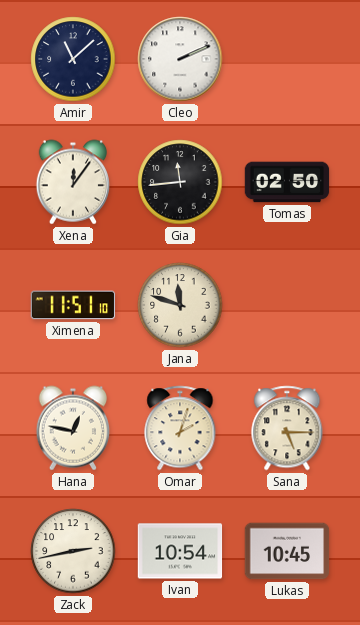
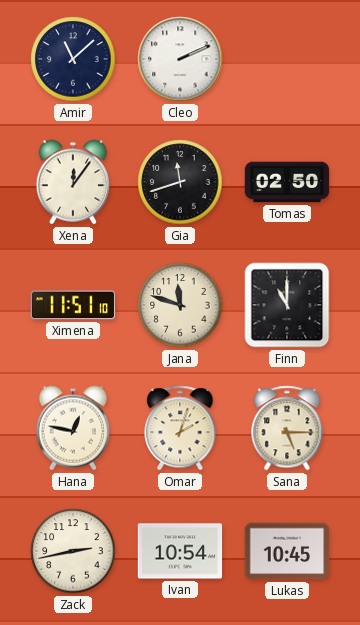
Gia: 11:44 -> 11:42 (180, 182)
Finn: none -> 11:00 (287, 305)
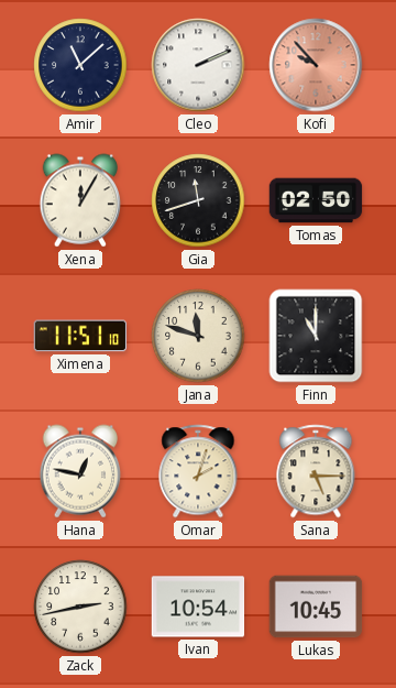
Kofi: none -> 9:53 (316, 65)
Xena: 12:06 -> 12:05 (80, 200)
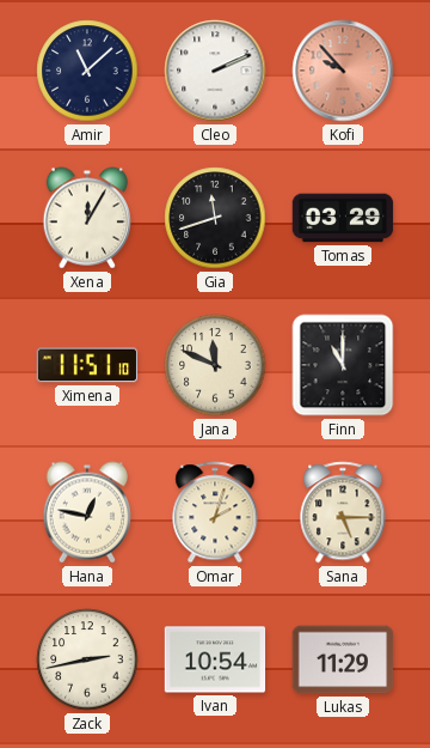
Tomas: 02:50 -> 03:29 (343, 218)
Jana: 11:48 -> 11:49 (215, 365)
Lukas: 10:45 -> 11:29 (343, 659)
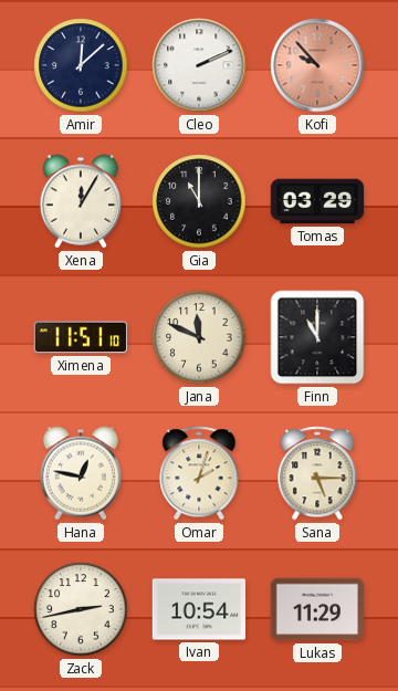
Amir: 11:08 -> 12:08 (81, 65)
Gia: 11:42 -> 11:00 (199, 201)
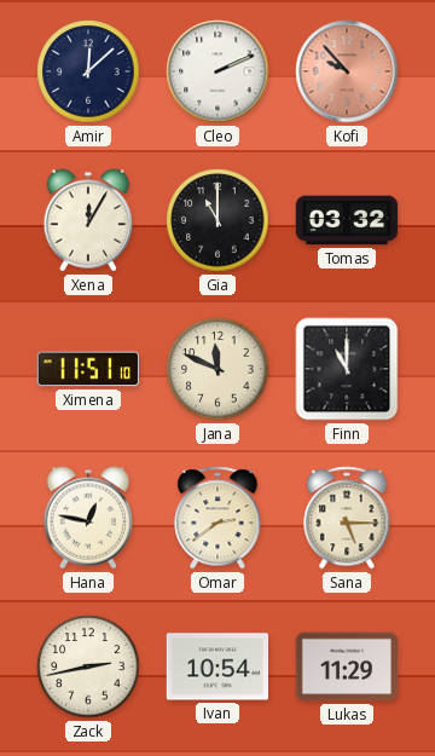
Tomas: 03:29 -> 03:32 (347, 220)
Omar: 2:03 -> 2:39 (217, 518)
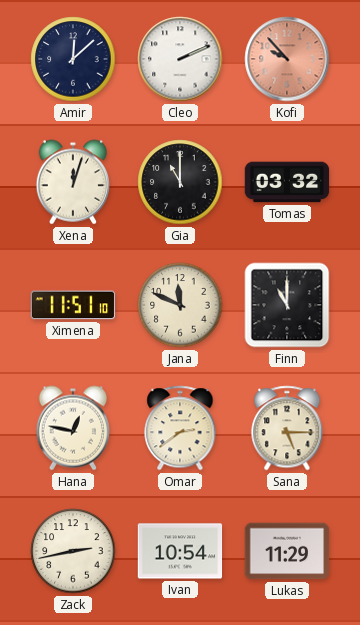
Xena: 12:05 -> 12:03 (73, 182)
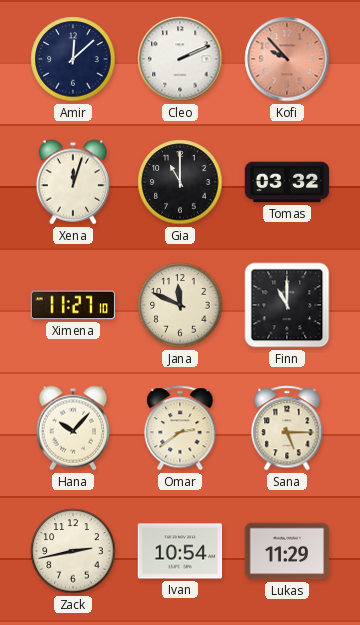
Ximena: 11:51 -> 11:27 (73, 305)
Hana: 12:47 -> 10:07 (73, 428)
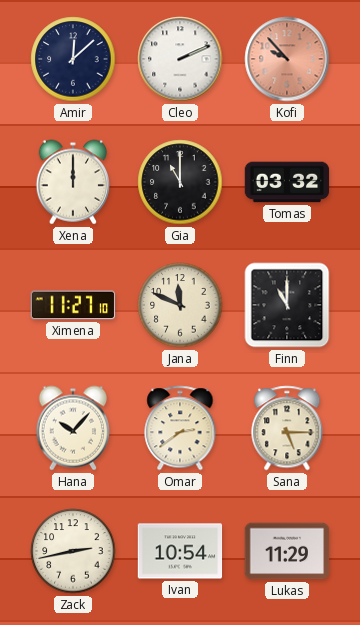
Xena: 12:03 -> 12:00 (73, 182)
